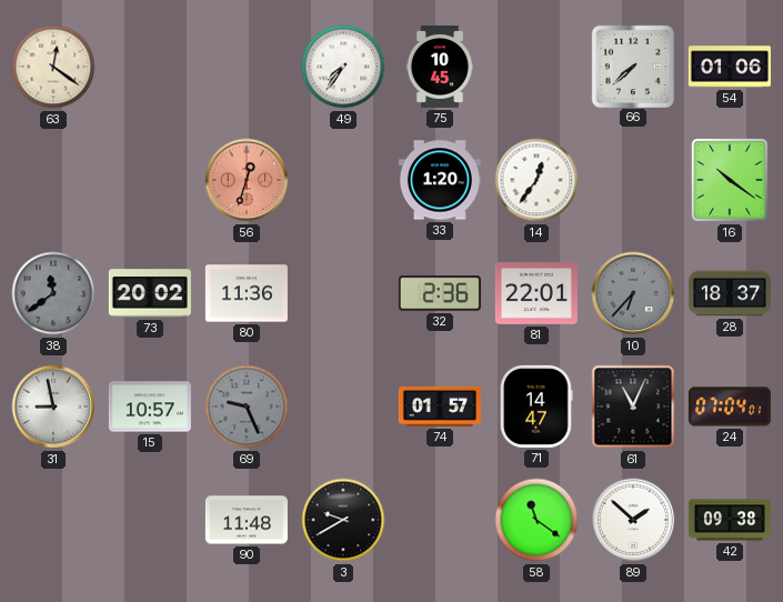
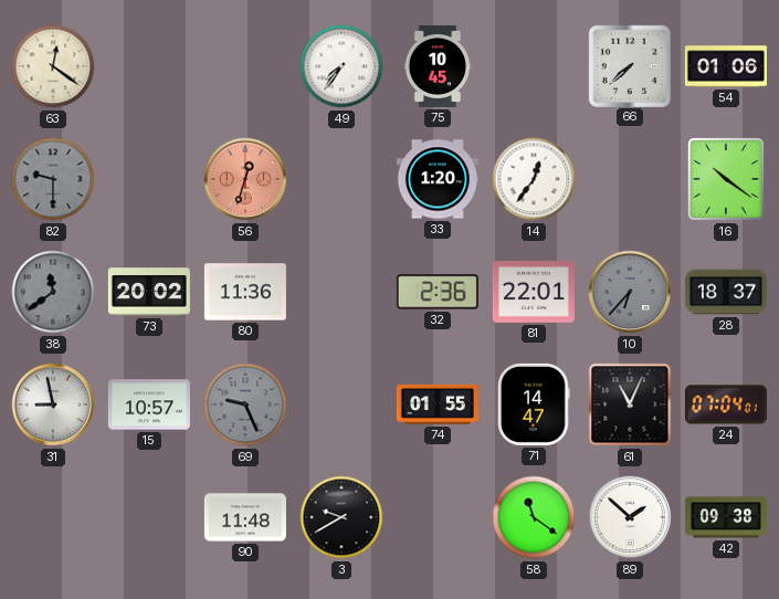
82: none -> 9:30 (53, 179)
74: 01:57 -> 01:55 (438, 404)
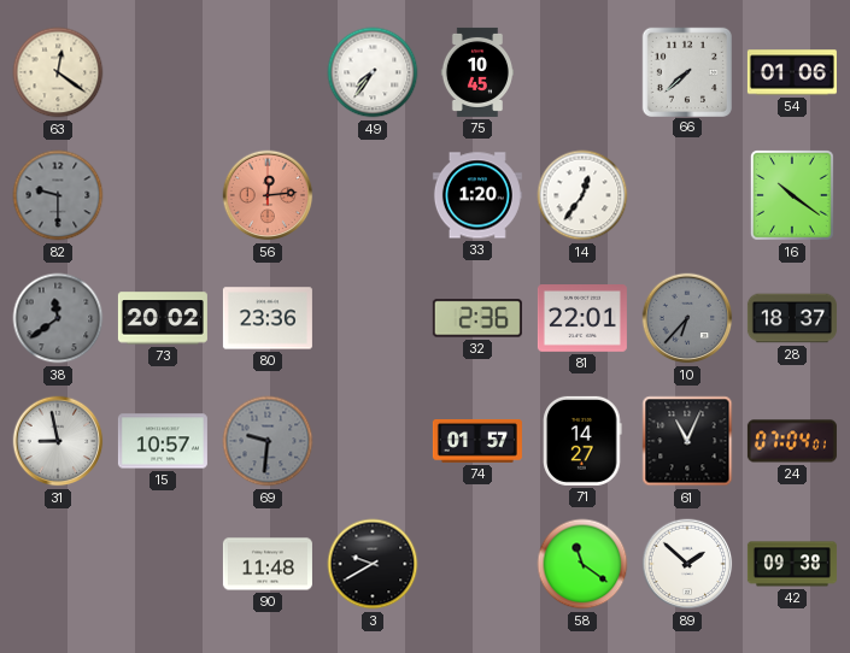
56: 12:33 -> 12:14 (268, 195)
80: 11:36 -> 23:36 (268, 318)
69: 9:26 -> 9:31 (268, 441)
74: 01:55 -> 01:57 (477, 441)
71: 14:47 -> 14:27 (582, 441)
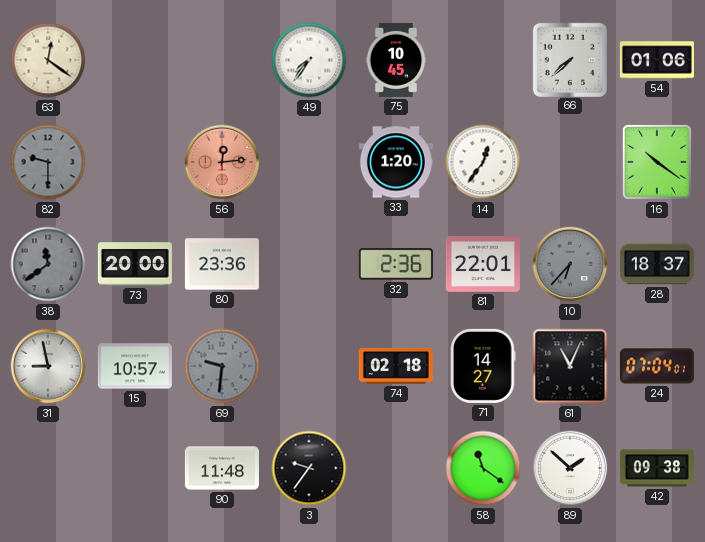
73: 20:02 -> 20:00 (135, 264)
74: 01:57 -> 02:18 (396, 366)
3: 9:40 -> 9:36 (309, 468)
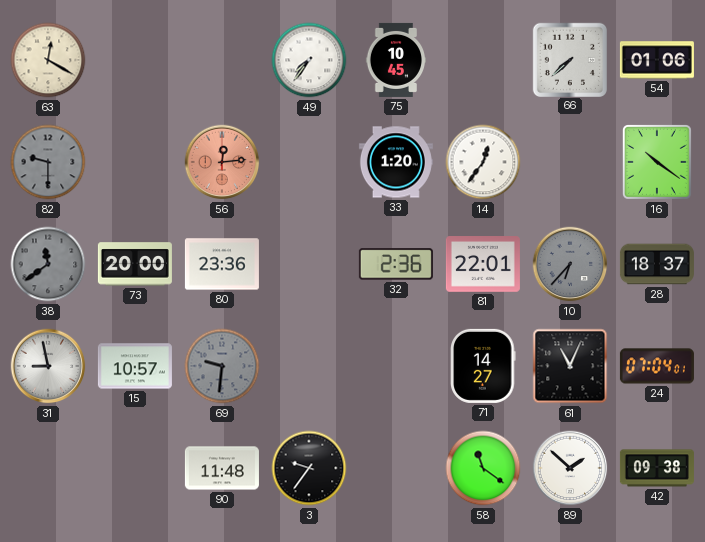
63: 12:21 -> 12:20 (48, 60)
74: 02:18 -> none (396, 366)
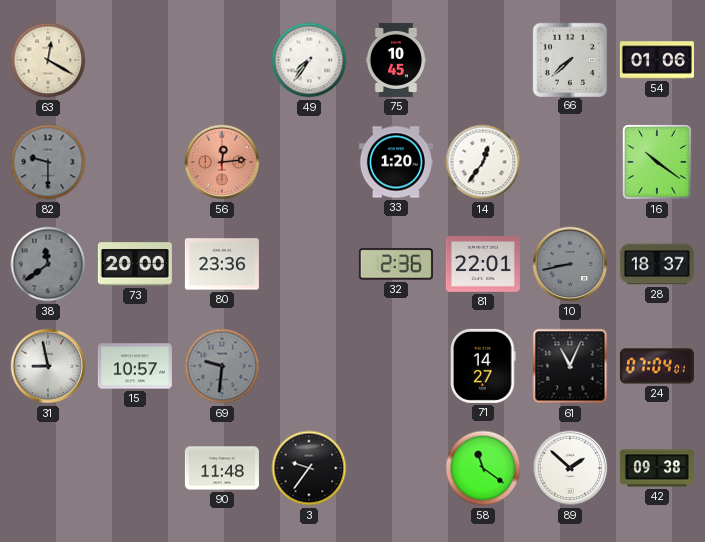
10: 6:37 -> 8:43 (570, 264)
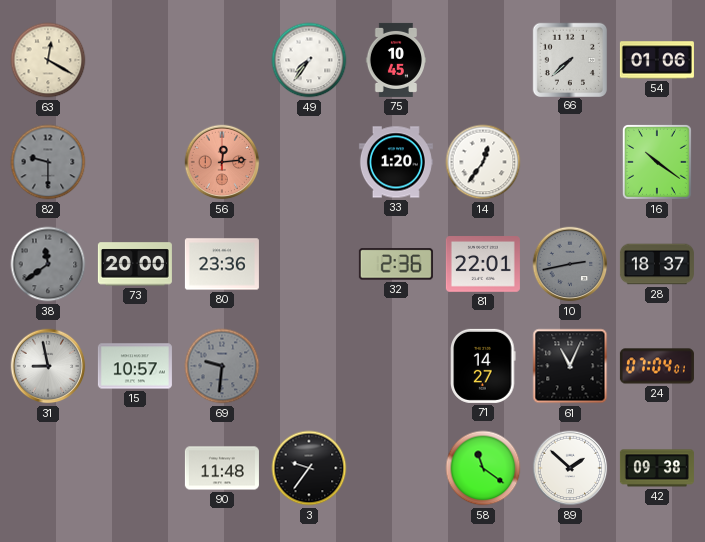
10: 8:43 -> 2:43 (570, 264)
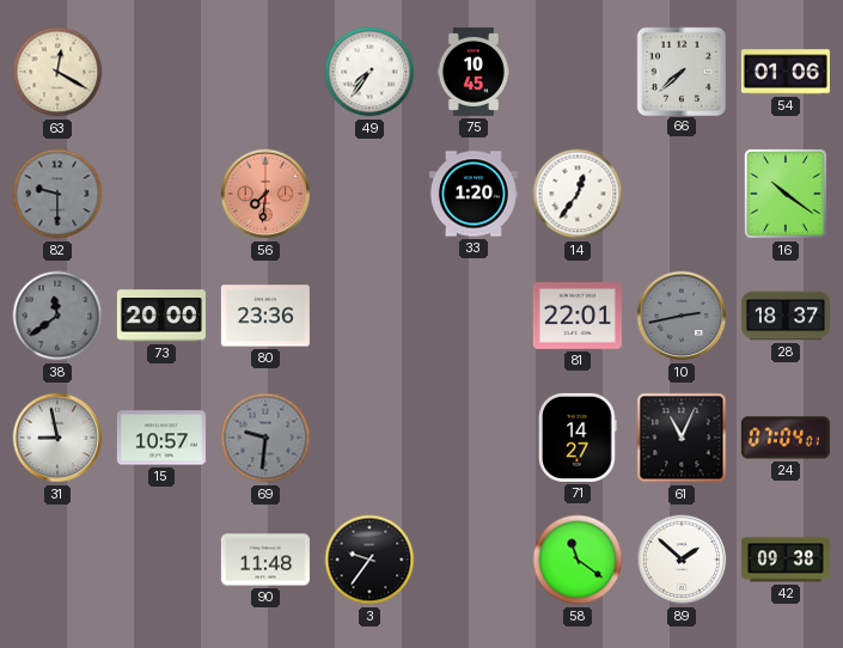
56: 12:14 -> 7:31 (265, 194)
32: 2:36 -> none (396, 264)
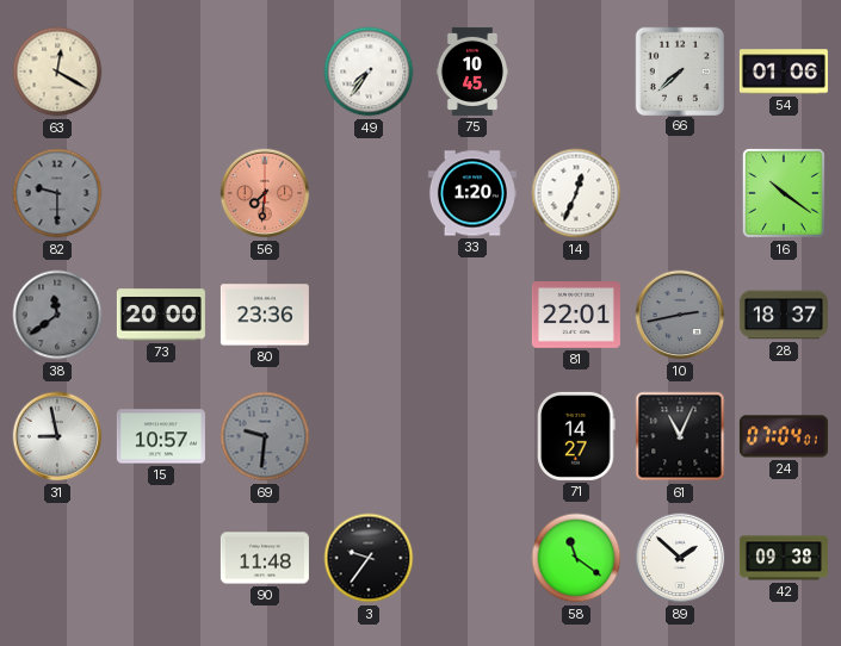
14: 12:36 -> 12:34 (576, 193)
